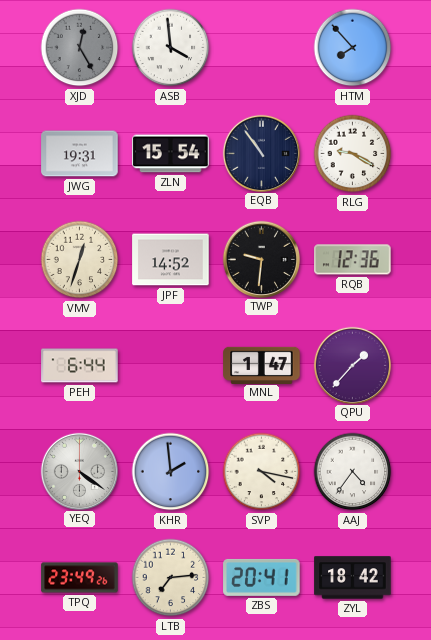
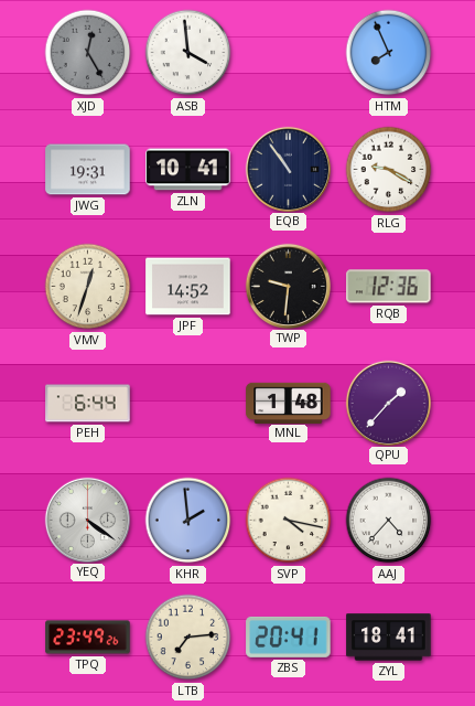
HTM: 7:53 -> 7:56 (389, 53)
ZLN: 15:54 -> 10:41 (188, 170)
MNL: 1:47 -> 1:48 (289, 403)
AAJ: 4:36 -> 4:37 (389, 521)
ZYL: 18:42 -> 18:41 (389, 638)
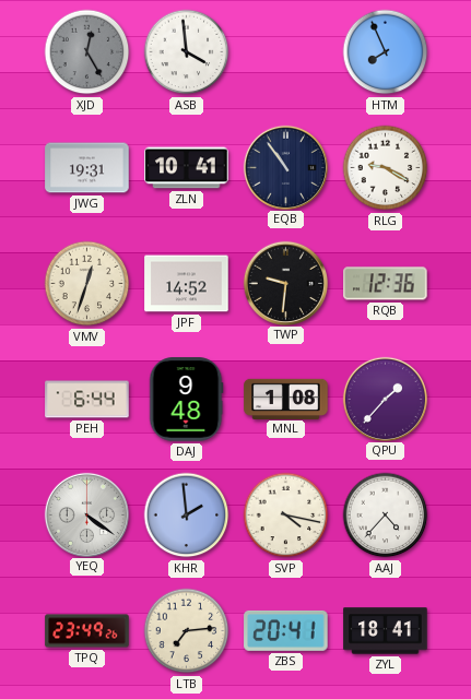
DAJ: none -> 9:48 (186, 400)
MNL: 1:48 -> 1:08 (286, 399)
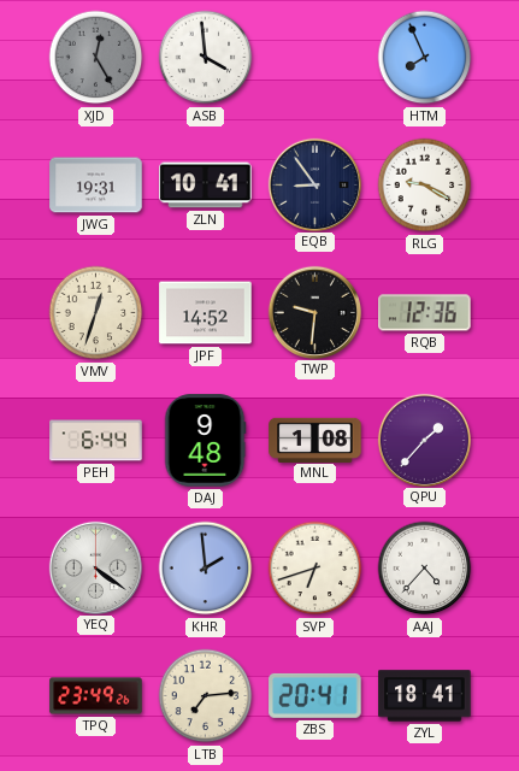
EQB: 10:54 -> 8:54 (314, 184)
SVP: 4:17 -> 6:42 (315, 569)
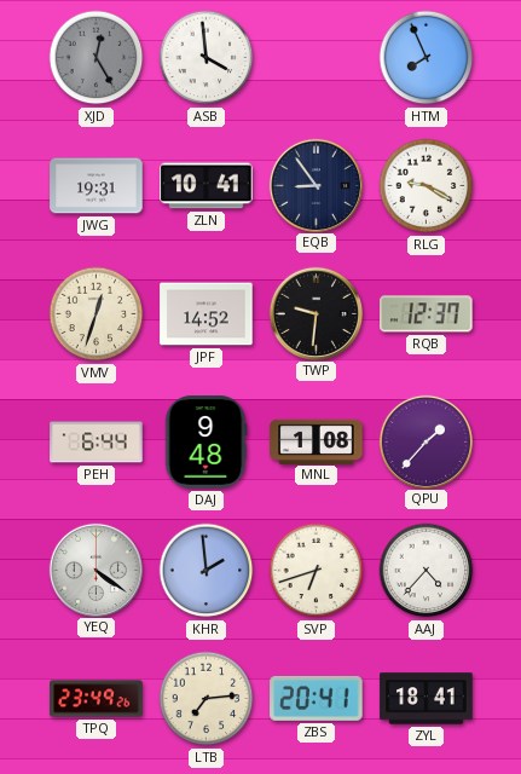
RQB: 12:36 -> 12:37 (427, 314)
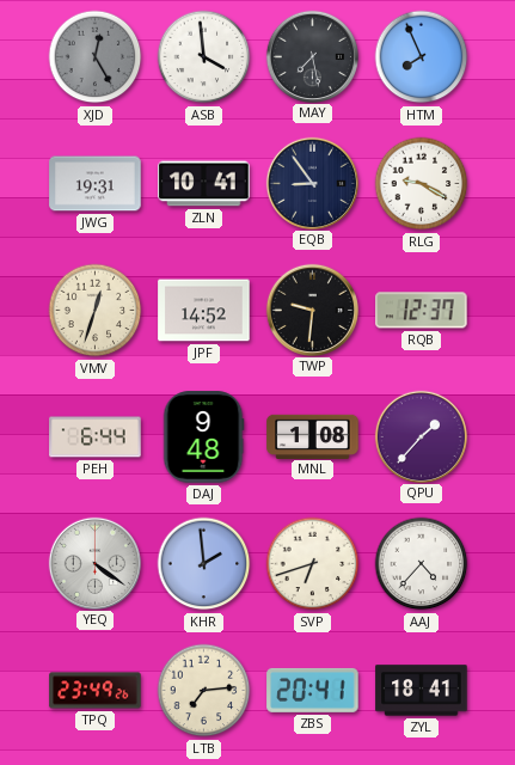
MAY: none -> 7:28 (312, 56)
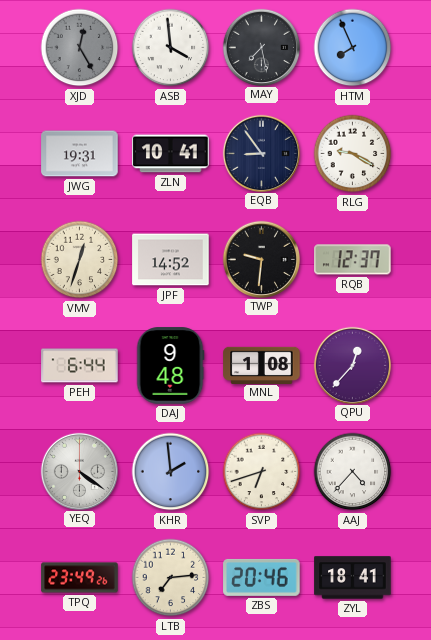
QPU: 1:37 -> 12:37 (352, 365)
ZBS: 20:41 -> 20:46 (262, 577)
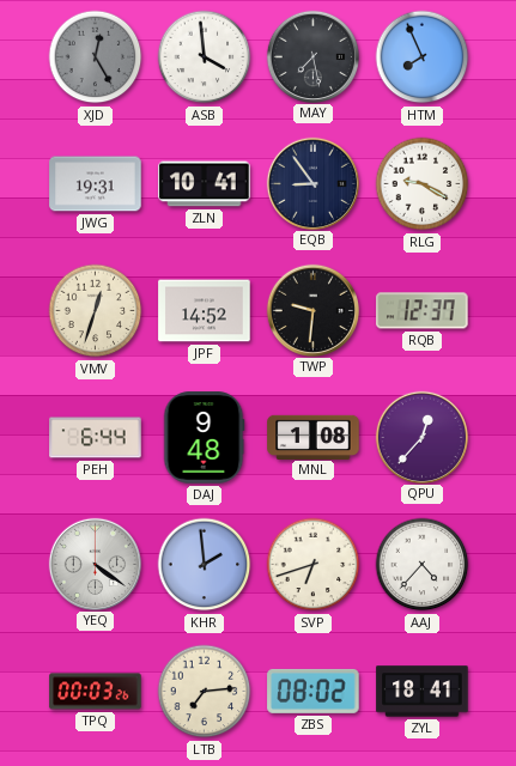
TPQ: 23:49 -> 00:03 (96, 692)
ZBS: 20:46 -> 08:02 (314, 691)
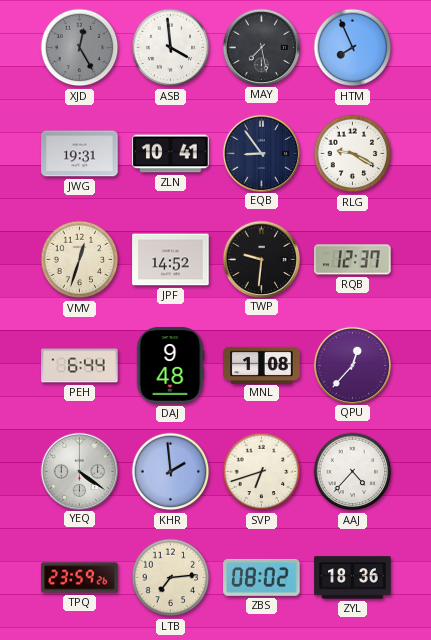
TPQ: 00:03 -> 23:59 (80, 578)
ZYL: 18:41 -> 18:36 (353, 578)
